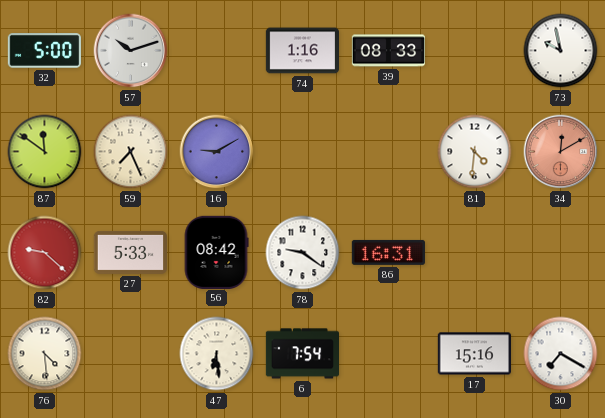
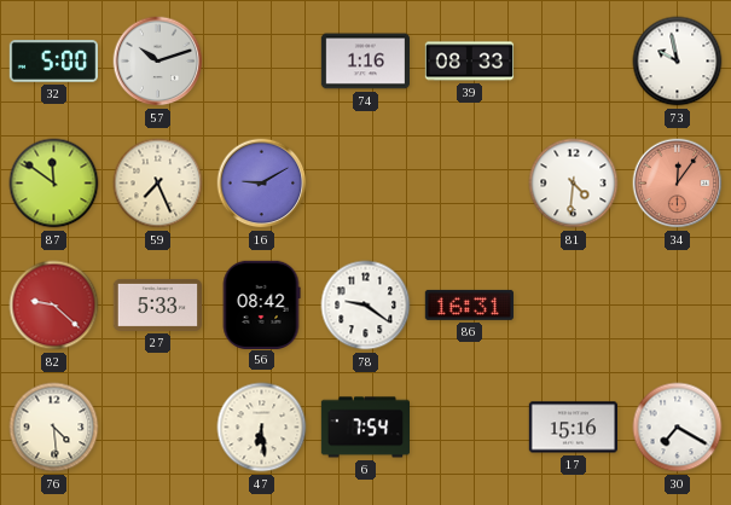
34: 12:10 -> 12:06 (678, 184)
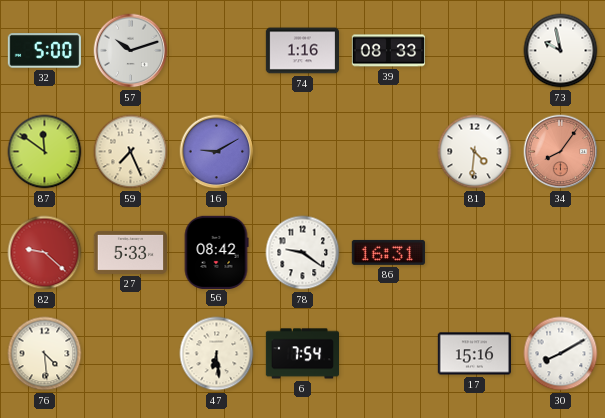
34: 12:06 -> 8:06 (561, 152)
30: 7:20 -> 8:10 (561, 354)
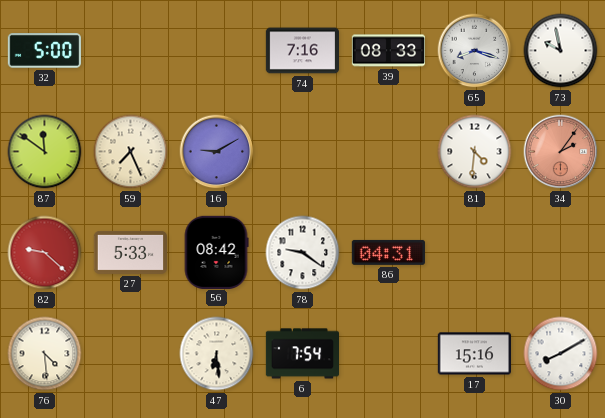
57: 10:12 -> none (131, 51)
74: 1:16 -> 7:16 (302, 51)
65: none -> 8:18 (475, 51)
34: 8:06 -> 2:06 (561, 152)
86: 16:31 -> 04:31 (388, 252)
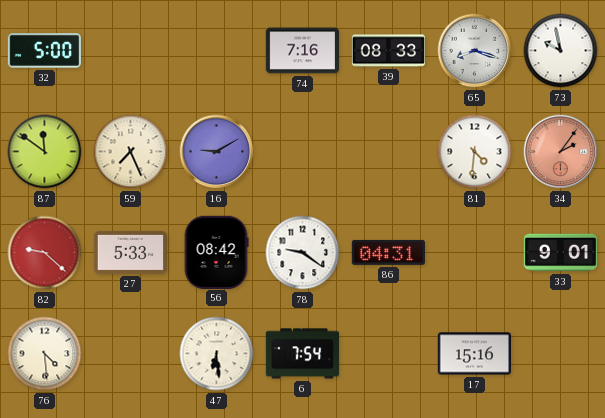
33: none -> 9:01 (560, 253)
30: 8:10 -> none (561, 354)
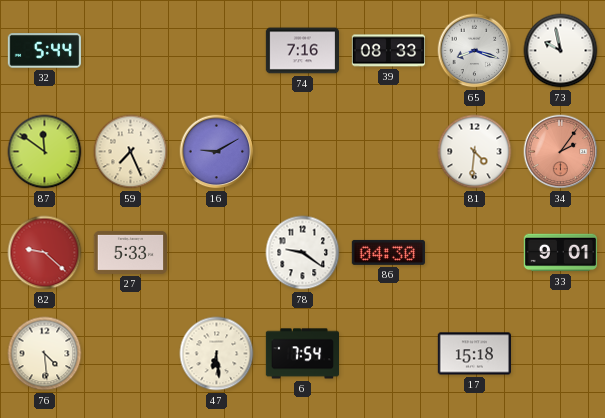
32: 5:00 -> 5:44 (44, 51)
56: 08:42 -> none (216, 252)
86: 04:31 -> 04:30 (388, 252)
17: 15:16 -> 15:18 (474, 354)
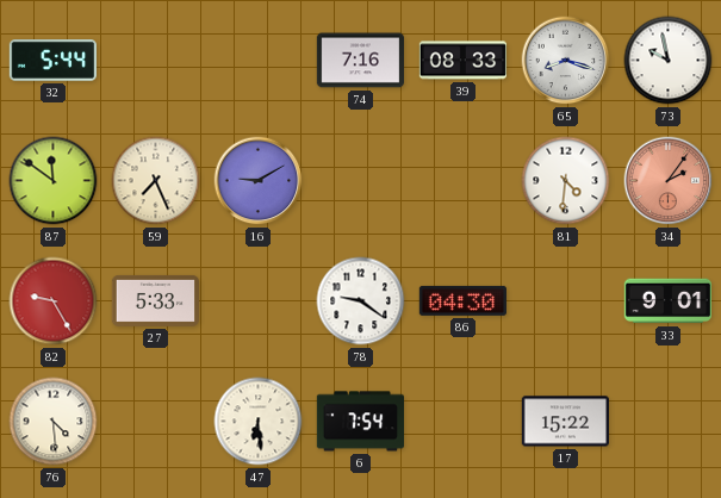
82: 9:22 -> 9:25 (54, 301)
17: 15:18 -> 15:22 (565, 422)
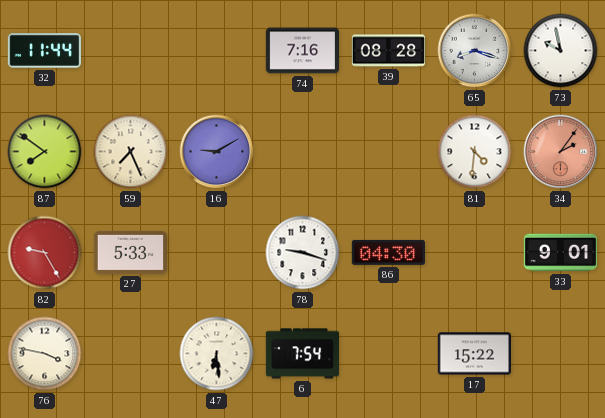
32: 5:44 -> 11:44 (44, 51)
39: 08:33 -> 08:28 (388, 51)
87: 11:51 -> 7:51 (45, 152)
78: 9:21 -> 9:18 (303, 253)
76: 4:29 -> 3:47 (45, 354)
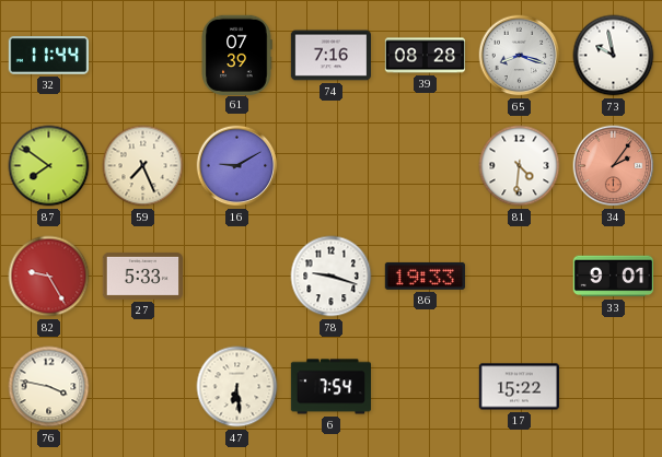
61: none -> 07:39 (236, 55)
86: 04:30 -> 19:33 (425, 276)
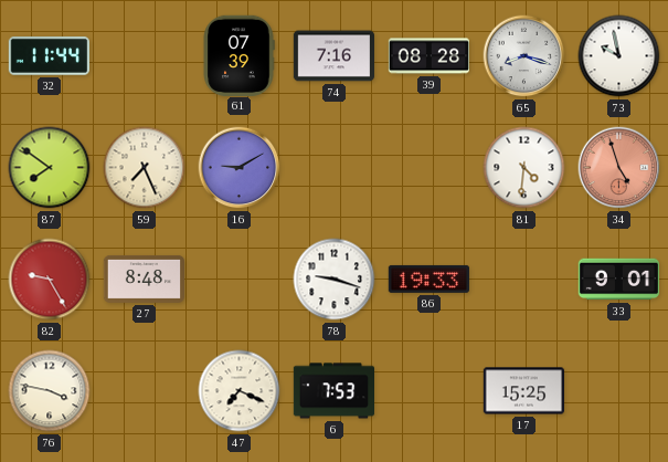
34: 2:06 -> 4:57 (619, 168)
27: 5:33 -> 8:48 (144, 279)
47: 6:29 -> 7:19 (240, 391)
6: 7:54 -> 7:53 (333, 391)
17: 15:22 -> 15:25 (523, 391)
